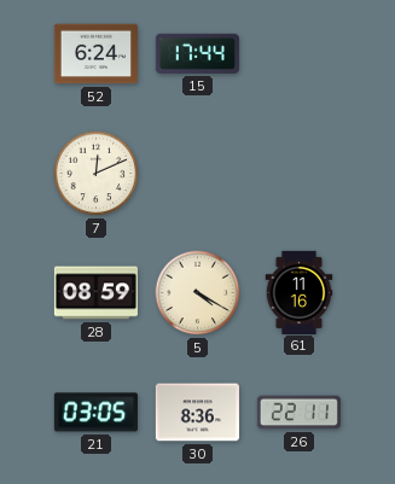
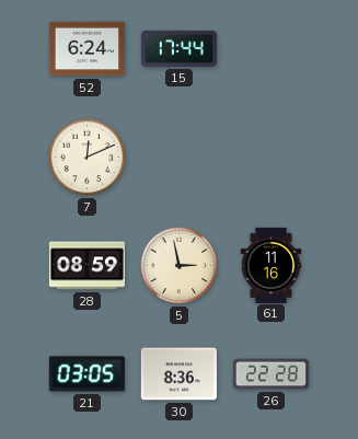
5: 4:20 -> 2:58 (180, 266)
26: 22:11 -> 22:28 (270, 374)
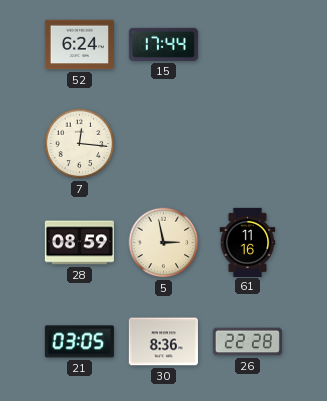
7: 12:11 -> 12:16 (80, 144)
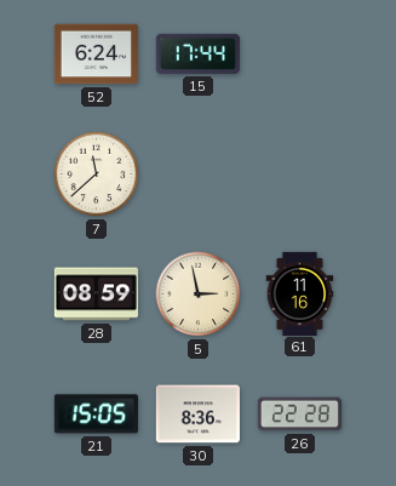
7: 12:16 -> 11:38 (97, 175)
21: 03:05 -> 15:05 (96, 414)
